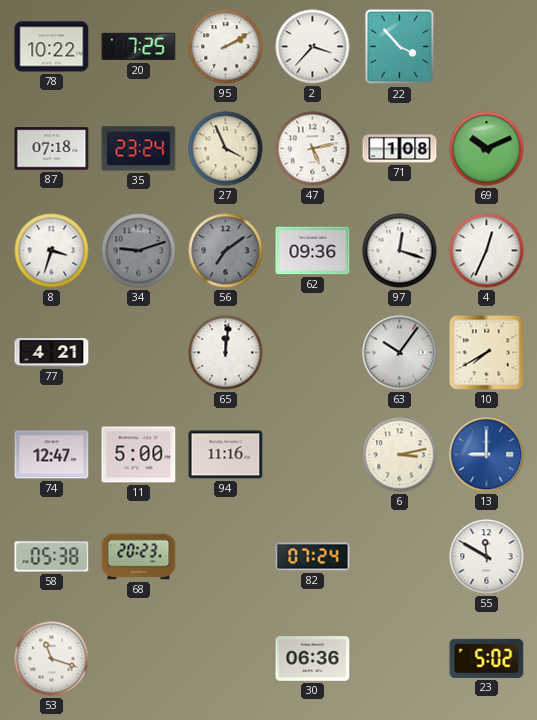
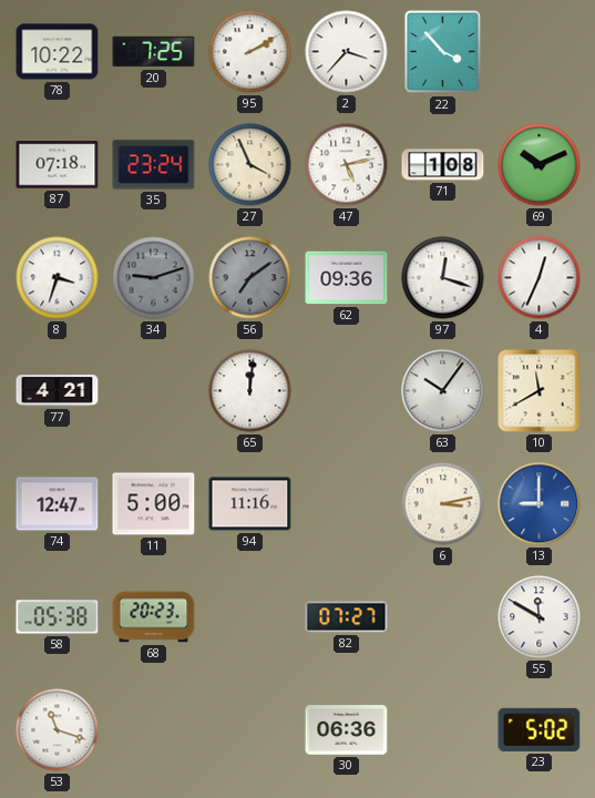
10: 7:40 -> 11:40 (540, 391)
82: 07:24 -> 07:27 (347, 617)
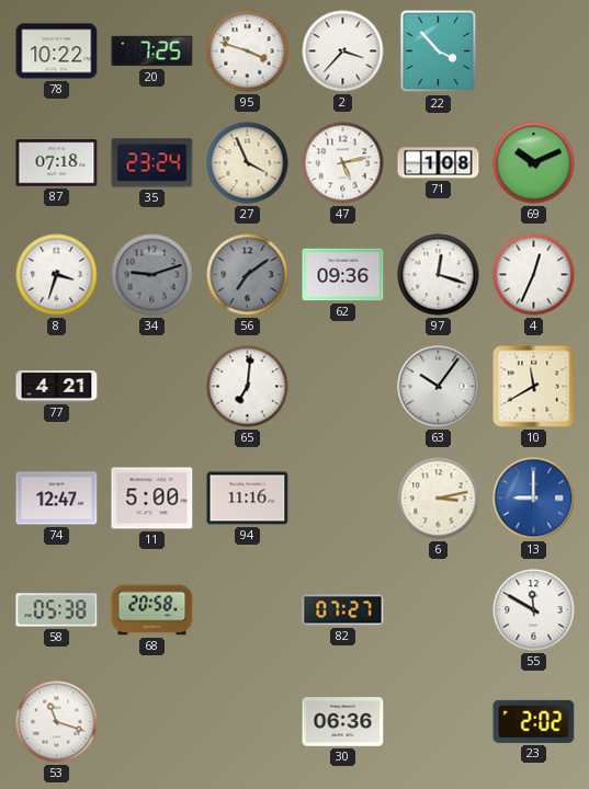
95: 2:10 -> 3:48 (248, 52)
65: 12:01 -> 7:01 (248, 387)
68: 20:23 -> 20:58 (152, 610)
23: 5:02 -> 2:02 (534, 721)
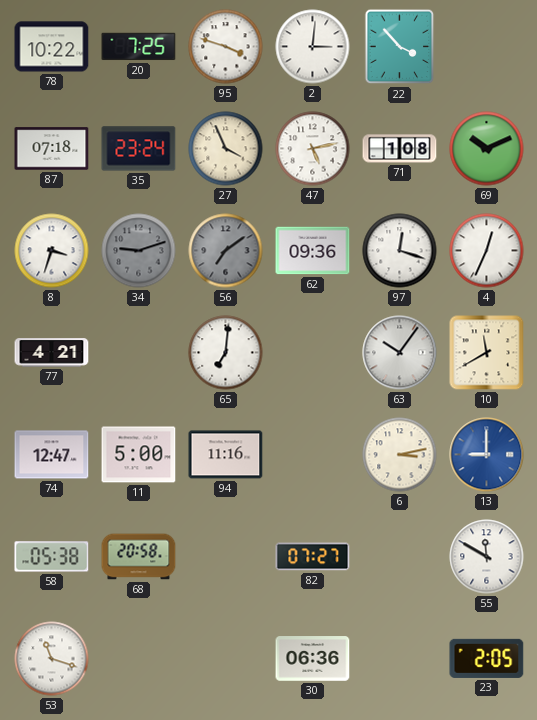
2: 3:37 -> 3:01 (313, 47)
23: 2:02 -> 2:05 (487, 658)
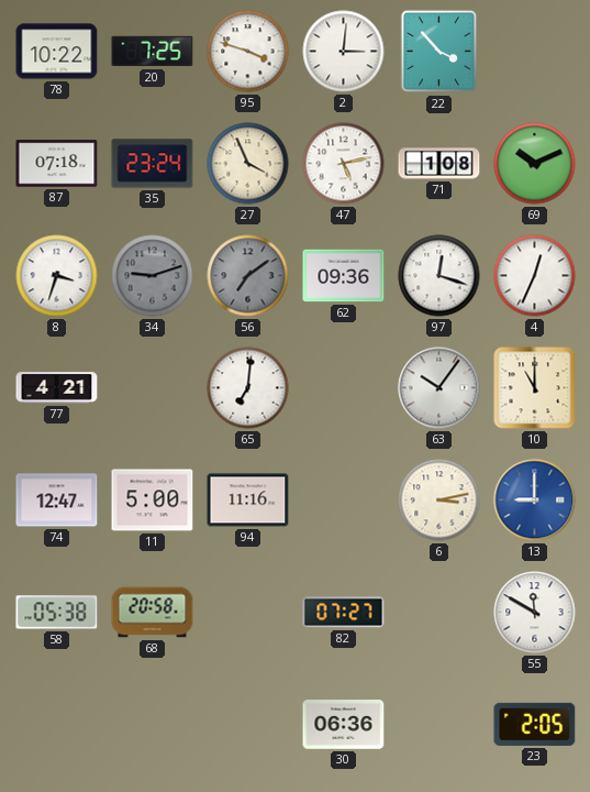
10: 11:40 -> 11:00 (535, 388)
53: 11:18 -> none (52, 659)
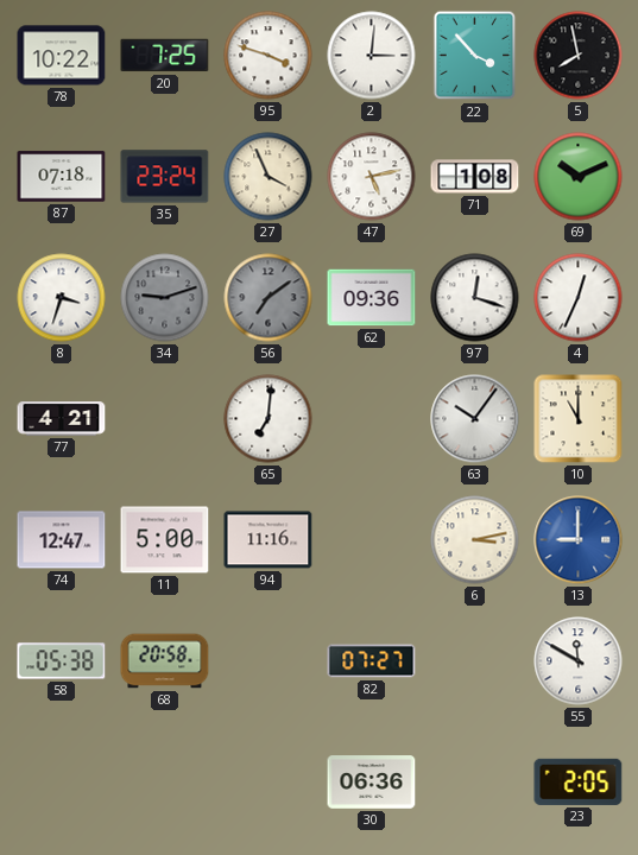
5: none -> 7:58 (579, 56)
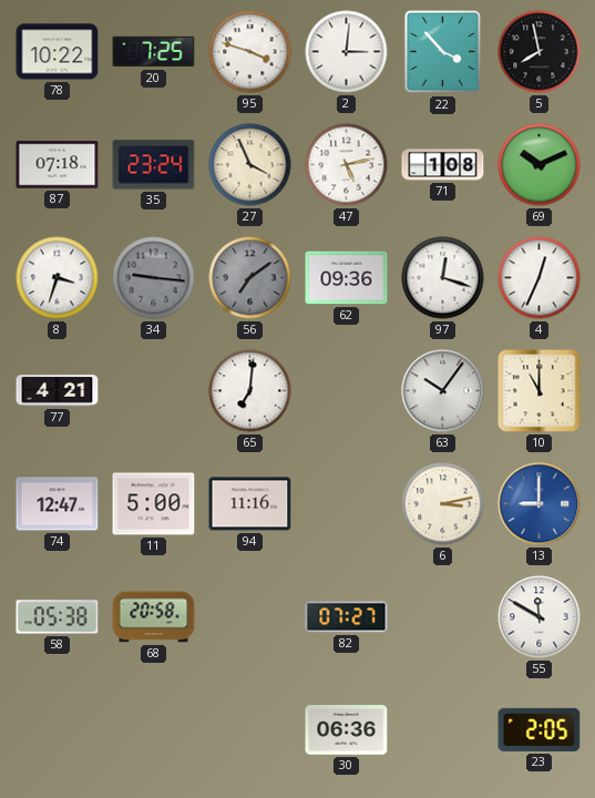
34: 9:12 -> 9:16 (154, 278)
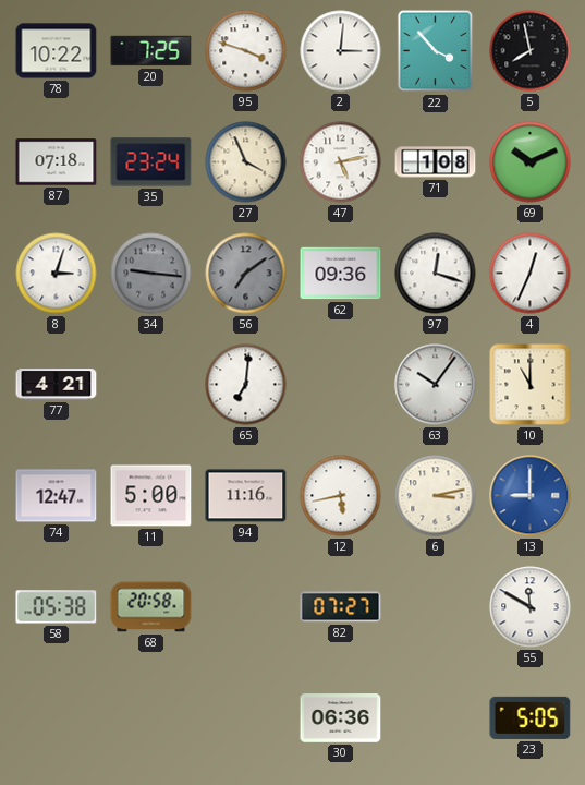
8: 3:33 -> 3:03 (57, 274)
12: none -> 5:43 (341, 496)
23: 2:05 -> 5:05 (531, 717)
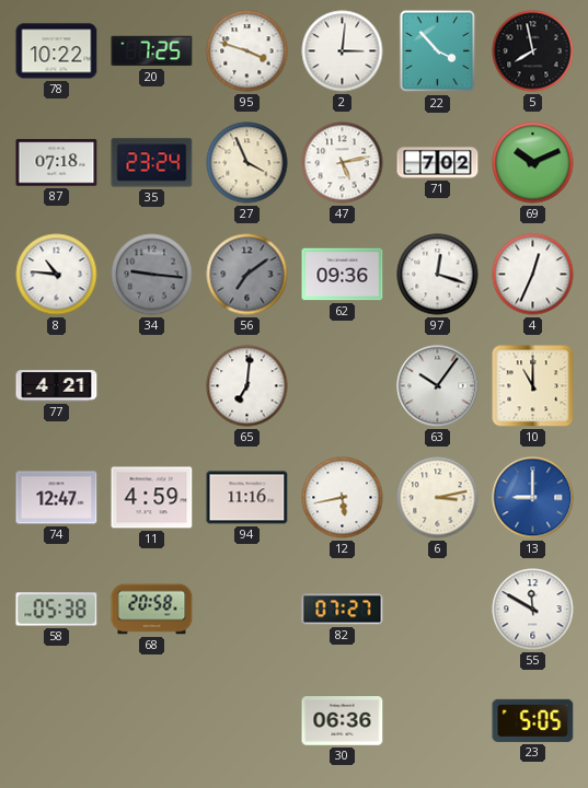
71: 1:08 -> 7:02 (438, 163)
8: 3:03 -> 10:46 (57, 275)
11: 5:00 -> 4:59 (152, 498)
